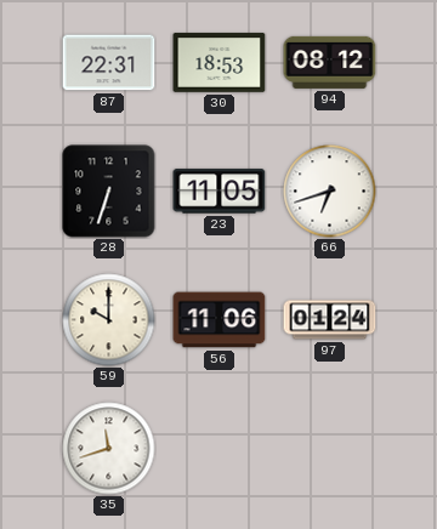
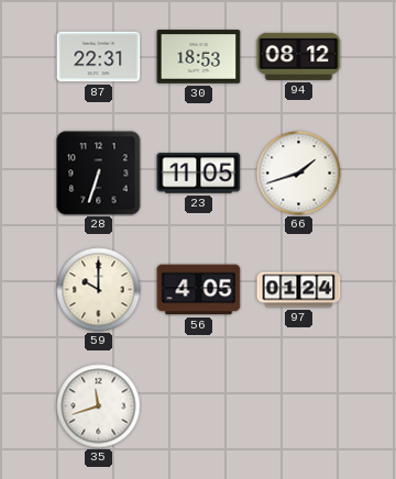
66: 6:42 -> 1:42 (299, 174)
56: 11:06 -> 4:05 (199, 290)
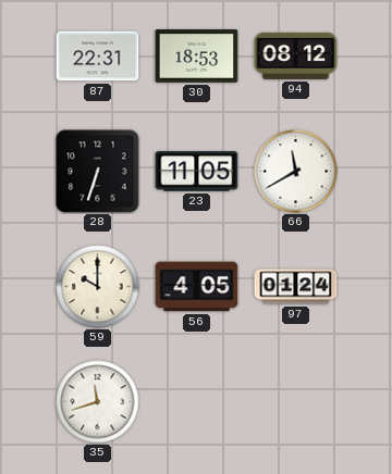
66: 1:42 -> 11:40 (296, 172)
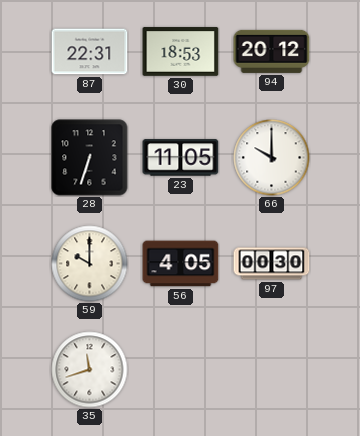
94: 08:12 -> 20:12 (272, 51)
66: 11:40 -> 10:00 (272, 158)
97: 01:24 -> 00:30 (272, 264)
